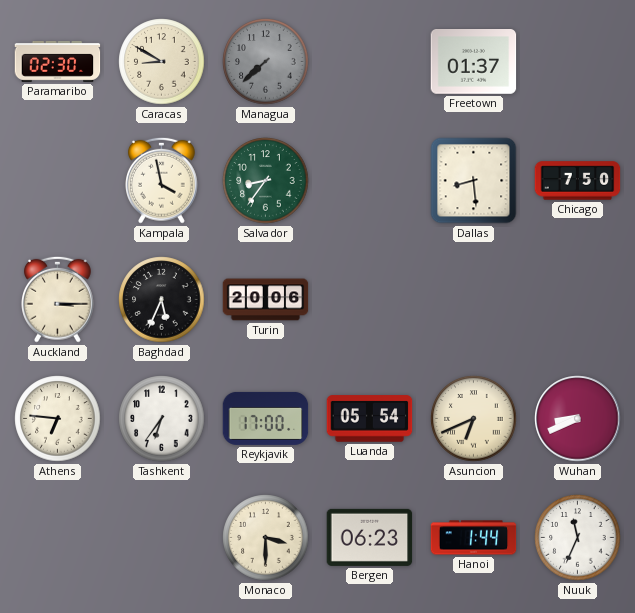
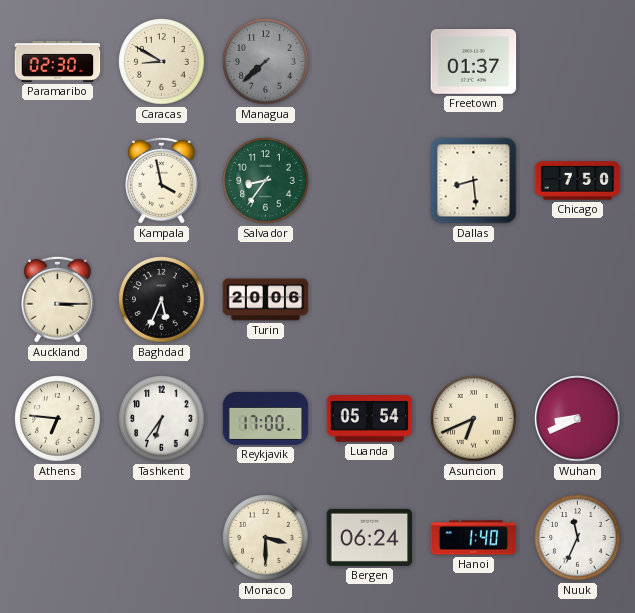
Bergen: 06:23 -> 06:24 (370, 537)
Hanoi: 1:44 -> 1:40 (474, 538)
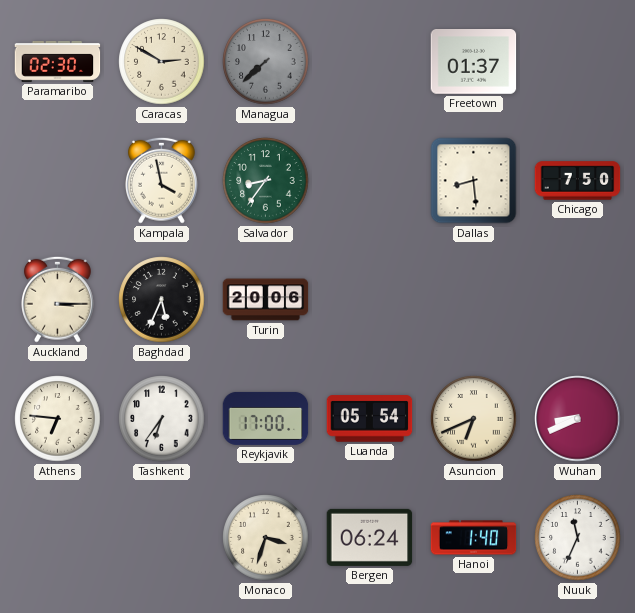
Caracas: 8:50 -> 2:50 (162, 62)
Monaco: 3:30 -> 3:33 (266, 538)
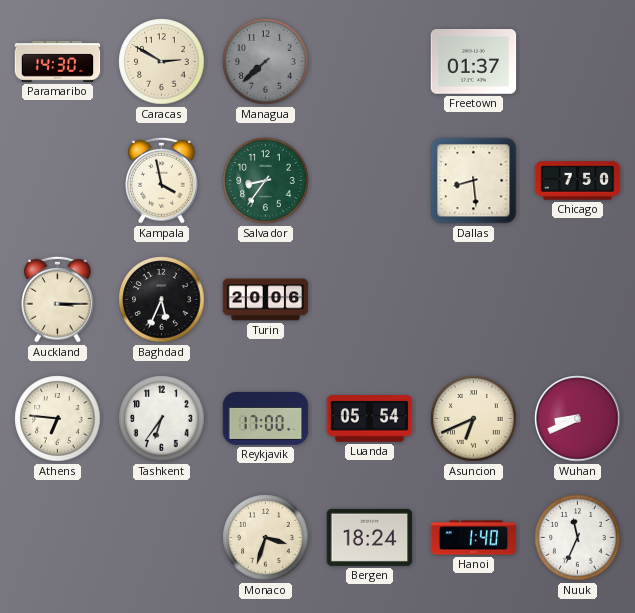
Paramaribo: 02:30 -> 14:30 (58, 61)
Bergen: 06:24 -> 18:24 (370, 537)
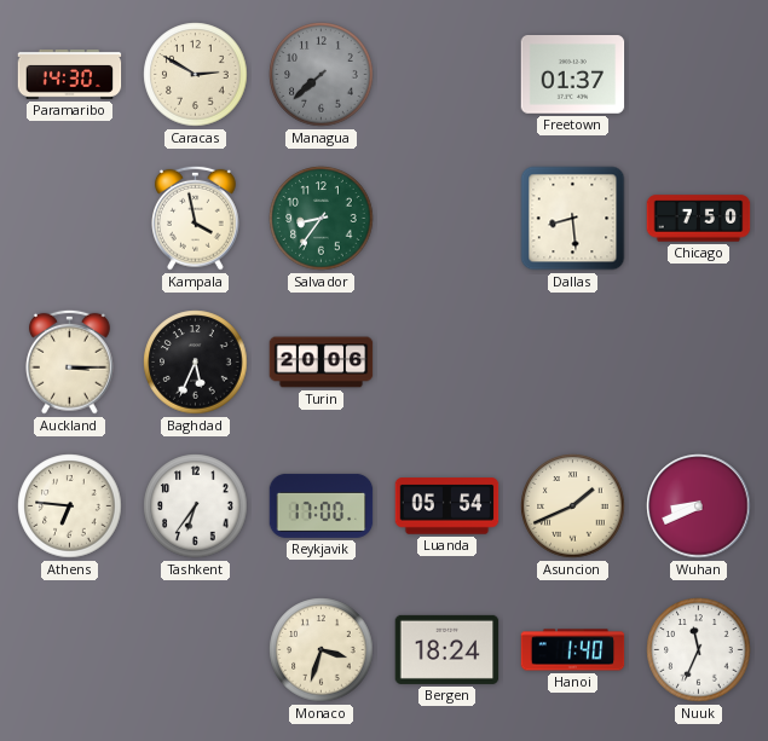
Asuncion: 6:41 -> 1:41 (573, 506)
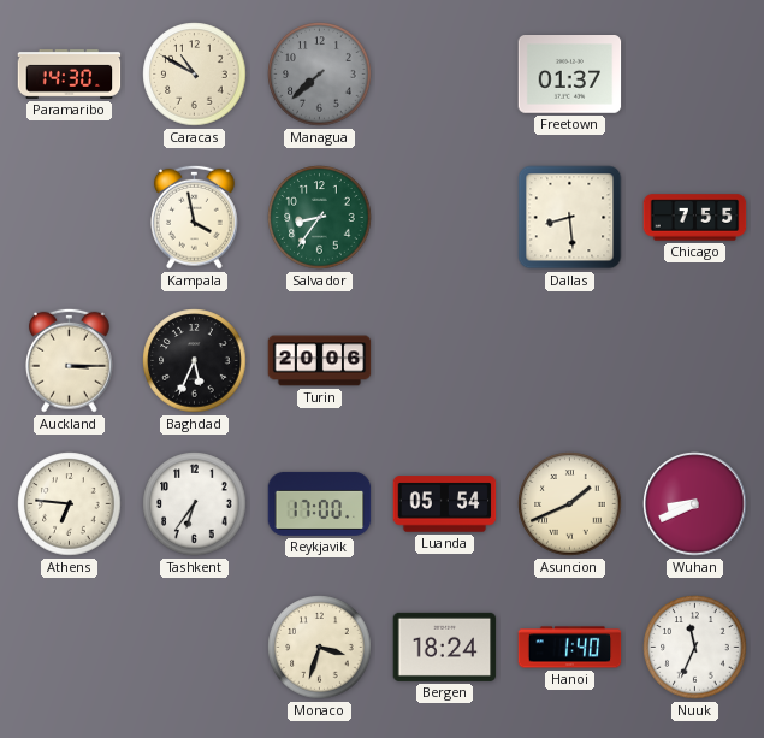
Caracas: 2:50 -> 10:50 (195, 75)
Chicago: 7:50 -> 7:55 (695, 218)
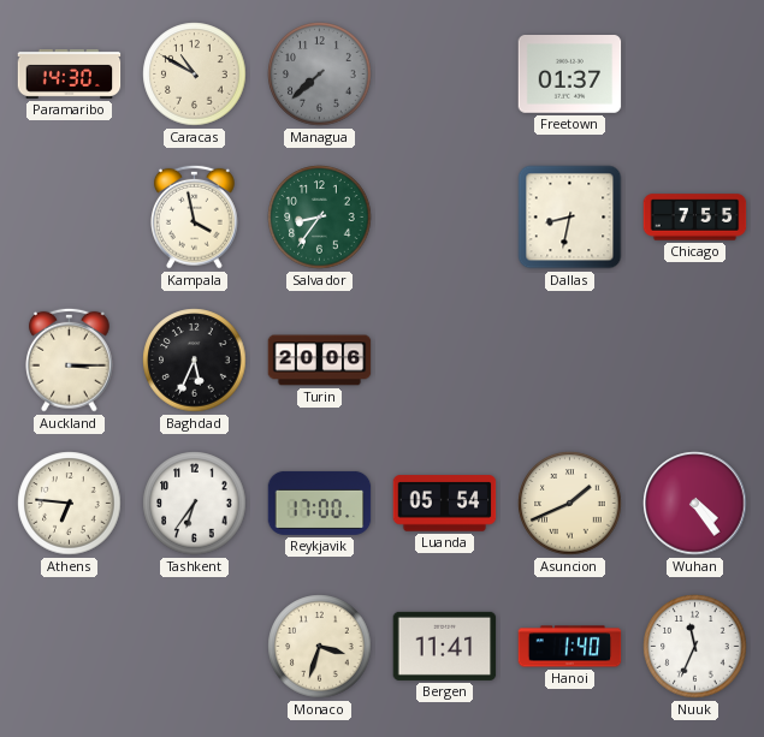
Dallas: 8:29 -> 8:32 (570, 218)
Wuhan: 8:41 -> 4:24 (695, 504)
Bergen: 18:24 -> 11:41 (445, 646)
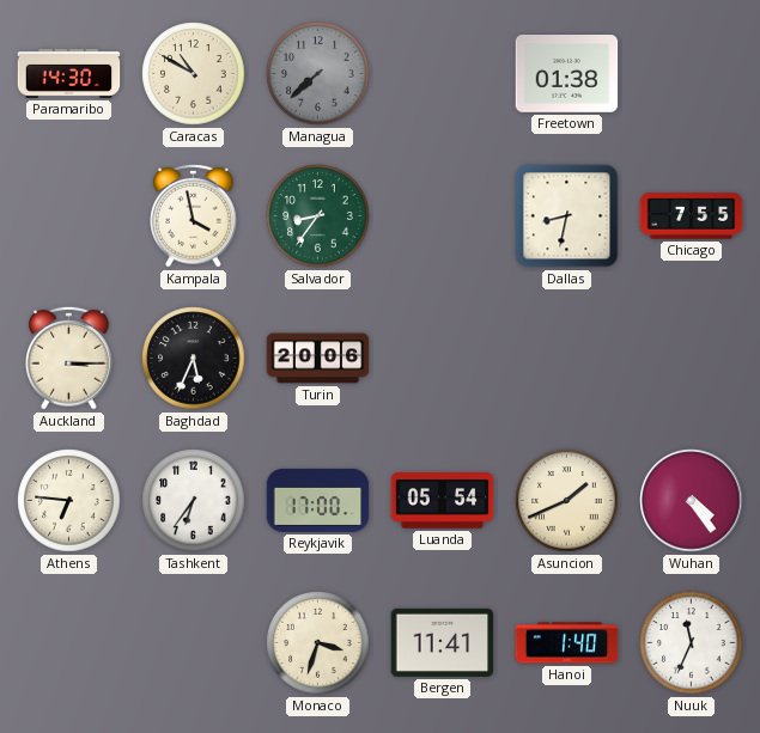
Freetown: 01:37 -> 01:38 (567, 74)
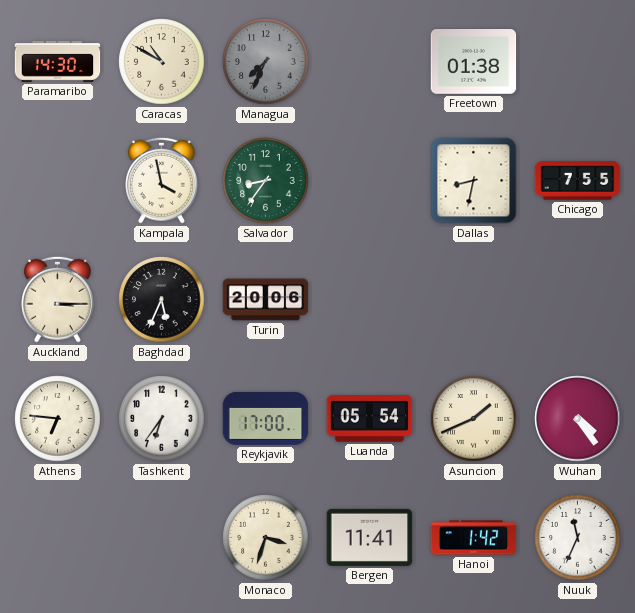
Managua: 7:38 -> 7:34 (266, 62)
Hanoi: 1:40 -> 1:42 (474, 538)
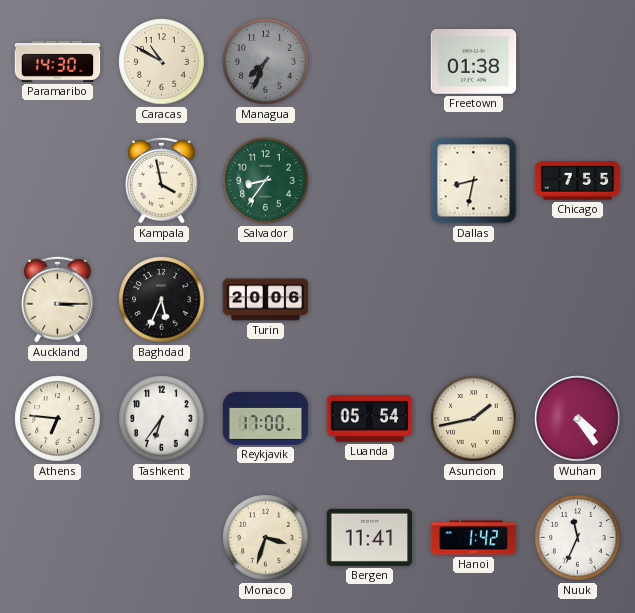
Asuncion: 1:41 -> 1:43 (474, 419)
